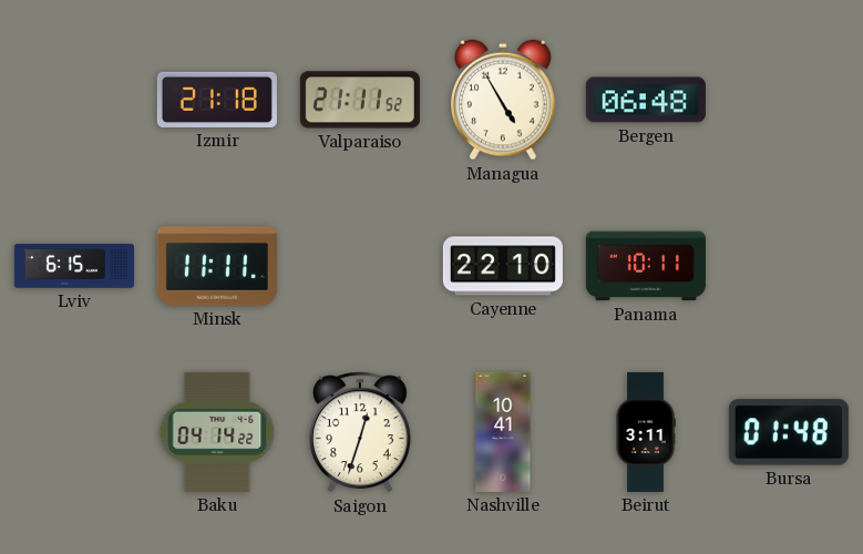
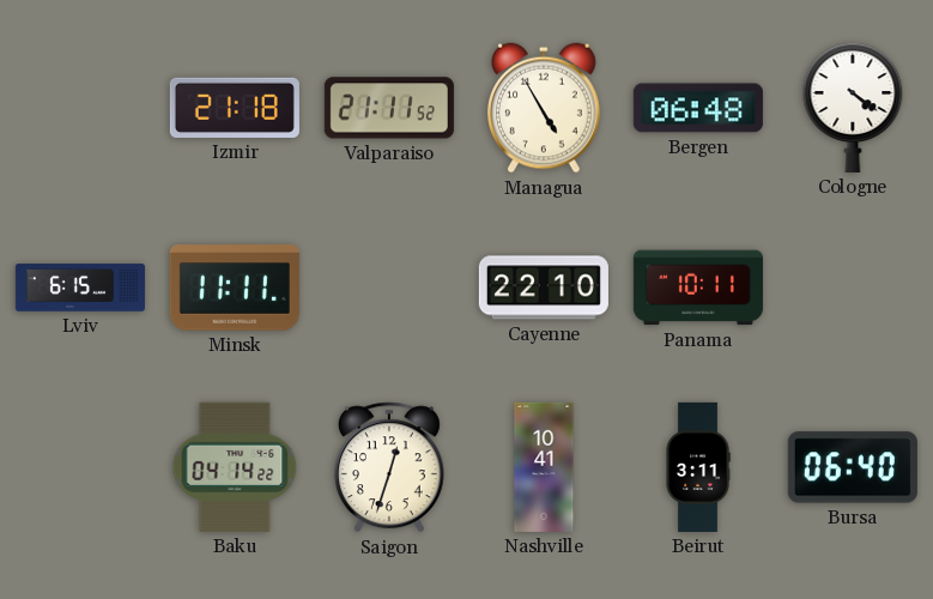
Cologne: none -> 4:21 (853, 108)
Bursa: 01:48 -> 06:40 (853, 467)
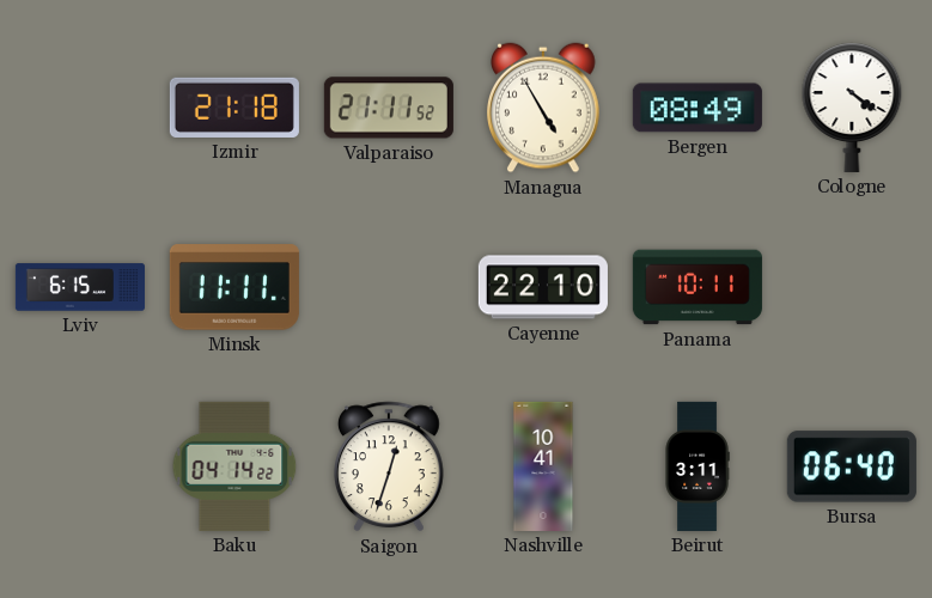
Bergen: 06:48 -> 08:49 (698, 108)
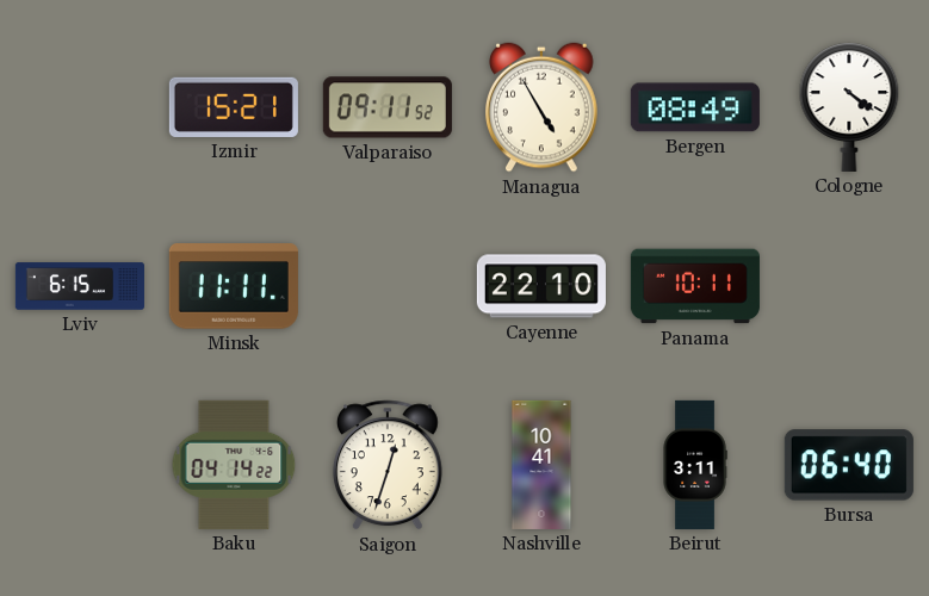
Izmir: 21:18 -> 15:21 (234, 107)
Valparaiso: 21:11 -> 09:11 (388, 107)
